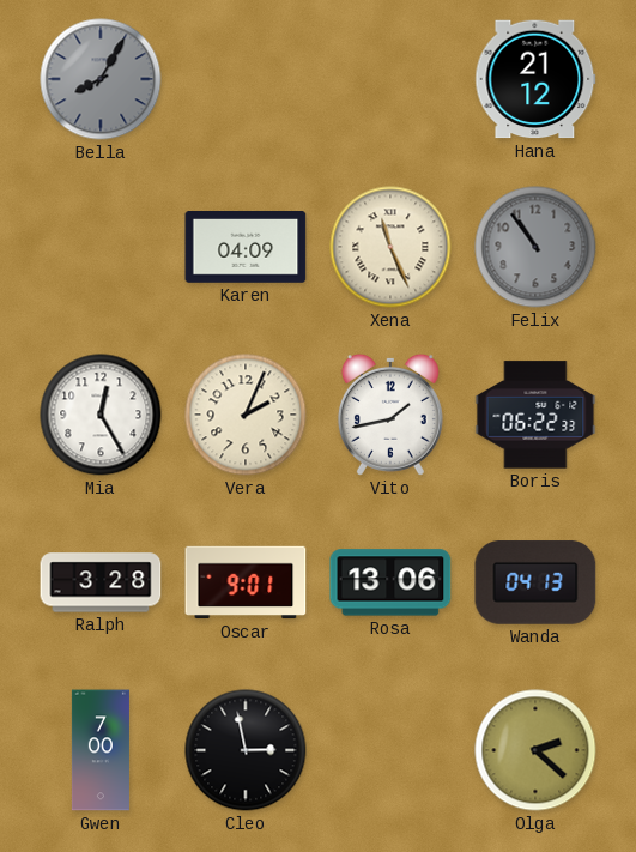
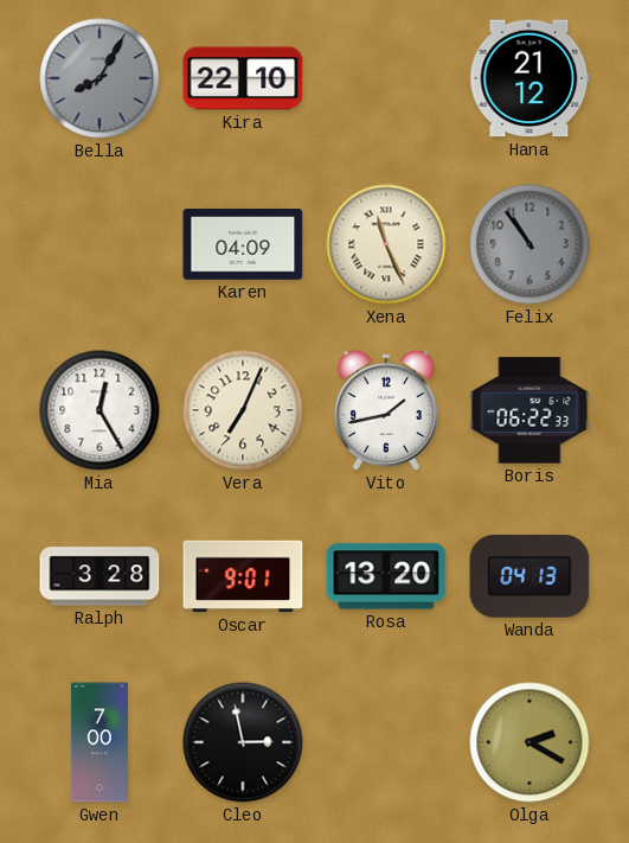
Kira: none -> 22:10 (243, 78)
Vera: 2:04 -> 7:04 (243, 410)
Rosa: 13:06 -> 13:20 (386, 576)
Olga: 2:22 -> 2:20 (529, 742)
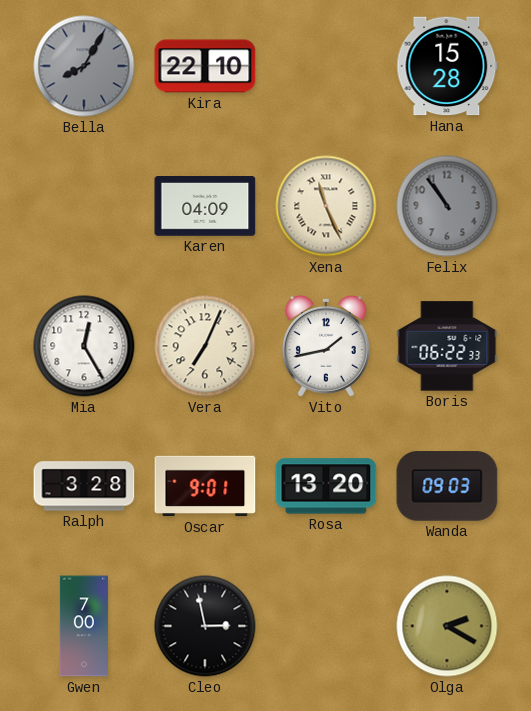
Hana: 21:12 -> 15:28 (447, 66)
Wanda: 04:13 -> 09:03 (447, 486)
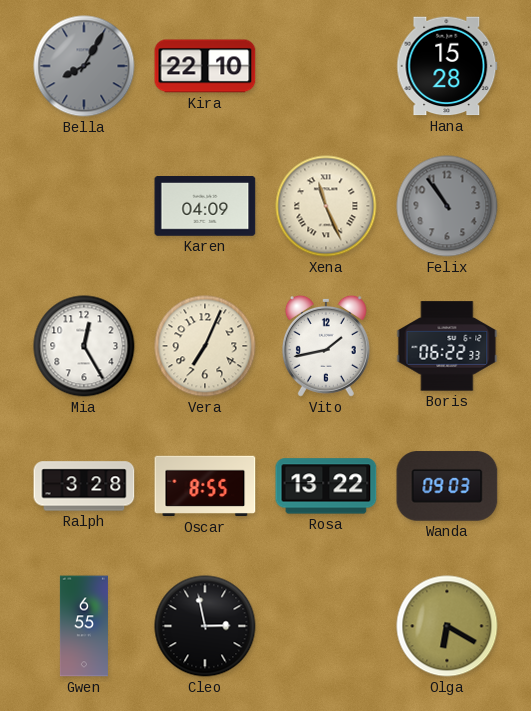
Oscar: 9:01 -> 8:55 (205, 486)
Rosa: 13:20 -> 13:22 (326, 486)
Gwen: 7:00 -> 6:55 (84, 626)
Olga: 2:20 -> 6:20 (447, 626)
